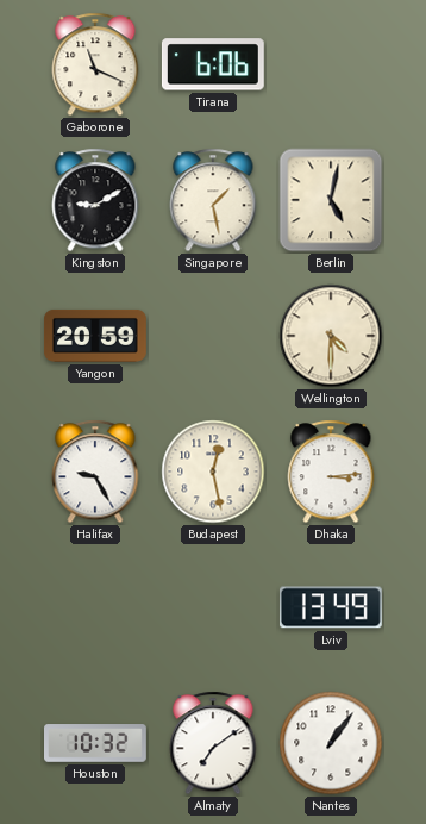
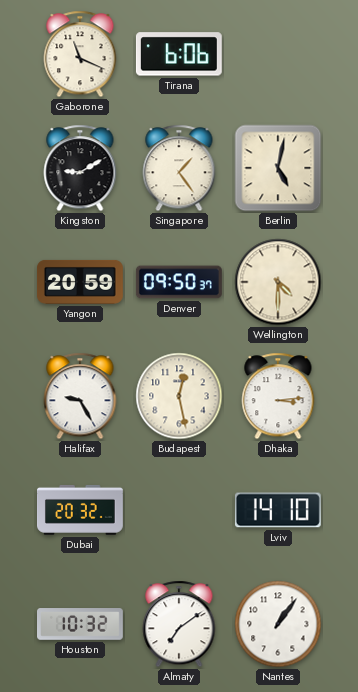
Singapore: 1:28 -> 1:24 (179, 168)
Denver: none -> 09:50 (179, 282)
Dubai: none -> 20:32 (81, 510)
Lviv: 13:49 -> 14:10 (278, 510)
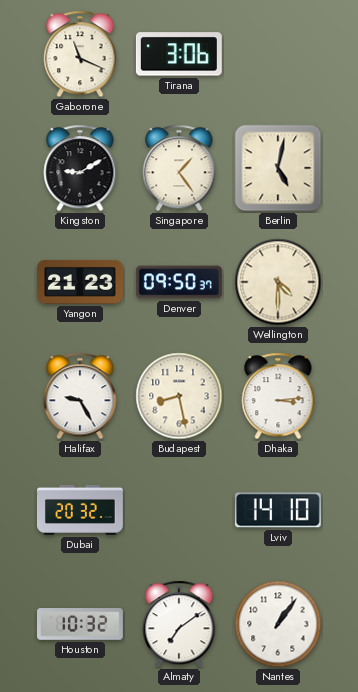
Tirana: 6:06 -> 3:06 (179, 54)
Yangon: 20:59 -> 21:23 (81, 282)
Budapest: 12:28 -> 8:28 (179, 396)
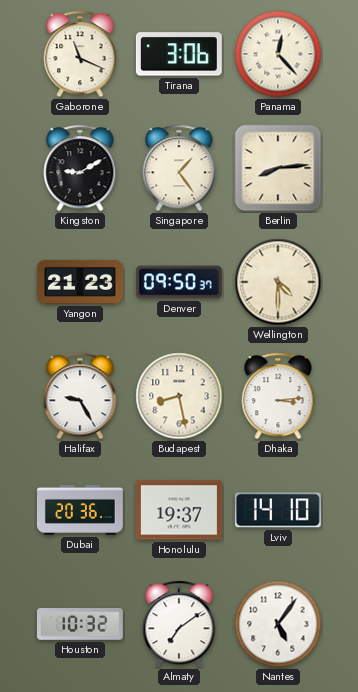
Panama: none -> 12:23 (278, 54)
Berlin: 5:02 -> 8:14 (278, 168)
Dubai: 20:32 -> 20:36 (81, 510)
Honolulu: none -> 19:37 (179, 510)
Nantes: 1:06 -> 5:06 (278, 624)
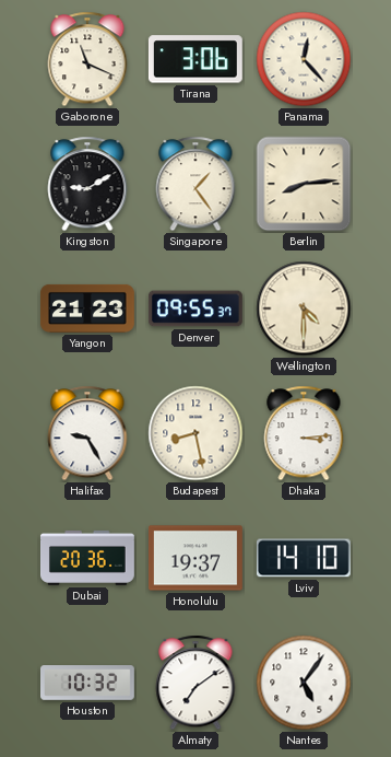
Denver: 09:50 -> 09:55 (195, 308)
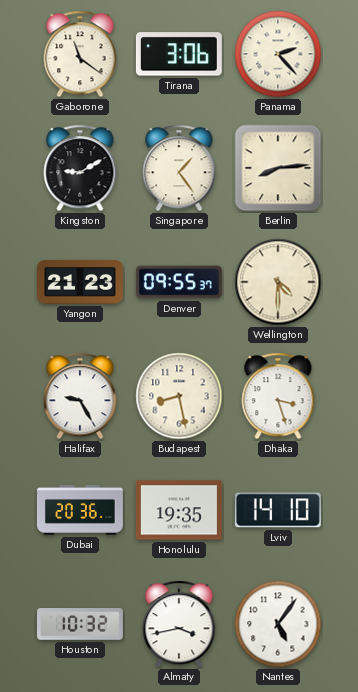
Gaborone: 11:19 -> 11:21 (80, 54)
Panama: 12:23 -> 2:23 (278, 54)
Dhaka: 3:14 -> 3:27 (278, 396)
Honolulu: 19:37 -> 19:35 (179, 510)
Almaty: 7:09 -> 3:43 (179, 624)
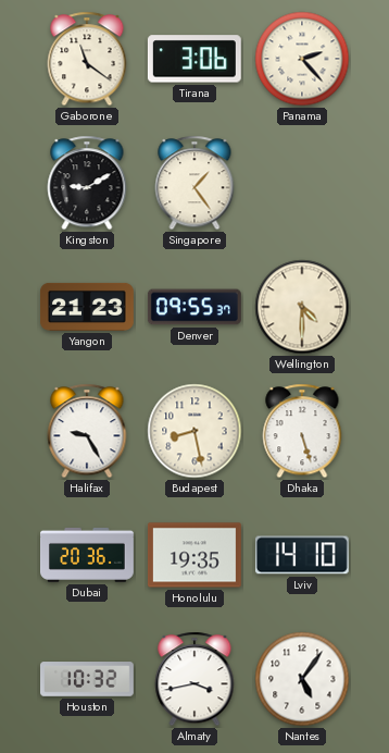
Berlin: 8:14 -> none (278, 168)
Dhaka: 3:27 -> 5:27 (302, 431)
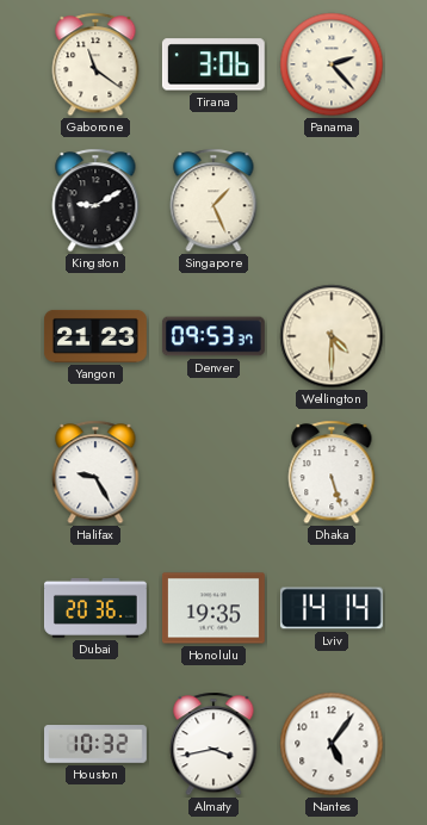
Singapore: 1:24 -> 1:26 (213, 200)
Denver: 09:55 -> 09:53 (213, 336)
Budapest: 8:28 -> none (195, 431)
Lviv: 14:10 -> 14:14 (332, 608)
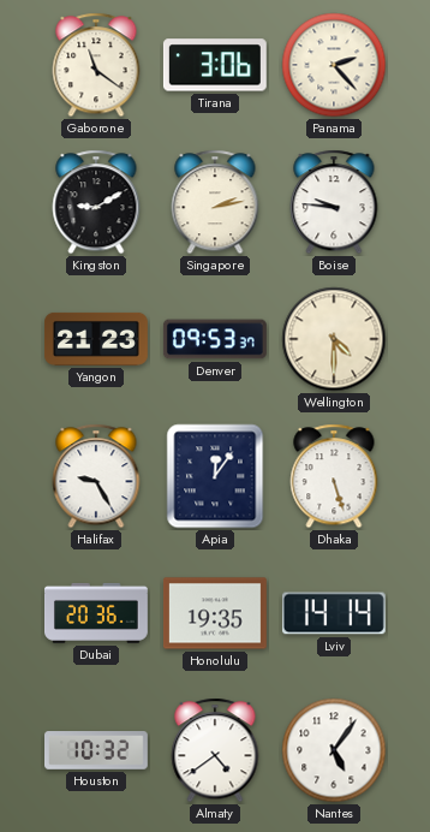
Singapore: 1:26 -> 2:13 (215, 202)
Boise: none -> 9:46 (334, 202)
Apia: none -> 12:06 (215, 476)
Almaty: 3:43 -> 4:39 (215, 750)
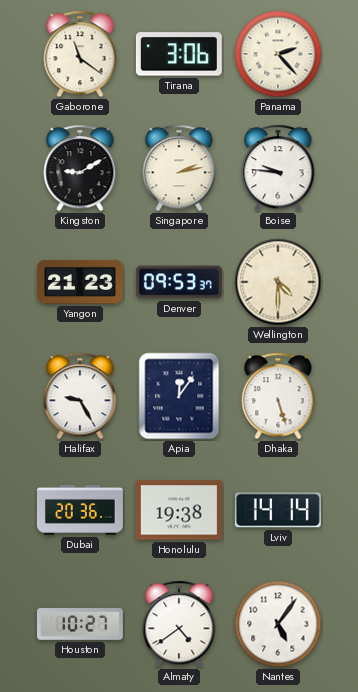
Honolulu: 19:35 -> 19:38 (179, 510)
Houston: 10:32 -> 10:27 (81, 624)
